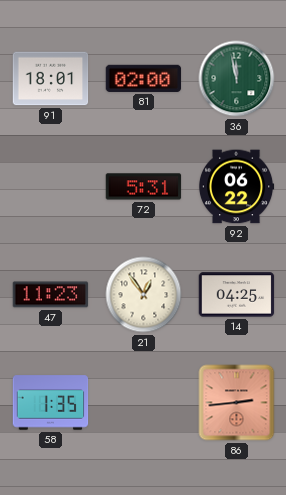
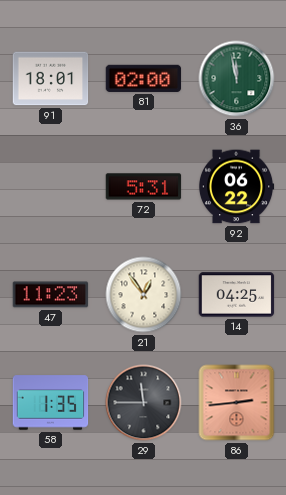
29: none -> 11:45 (144, 403)
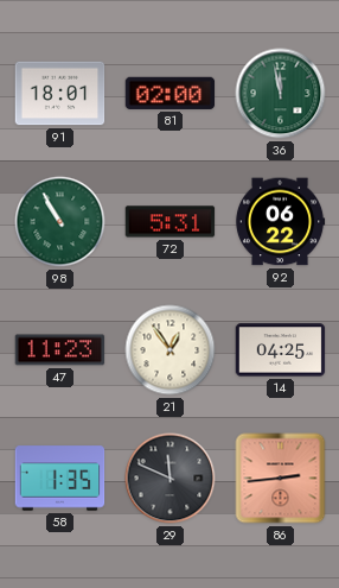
98: none -> 10:55 (60, 222)
29: 11:45 -> 11:49 (171, 479)
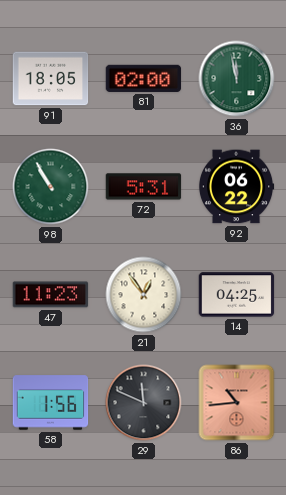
91: 18:01 -> 18:05 (51, 79)
58: 1:35 -> 1:56 (51, 403)
86: 2:44 -> 10:44 (237, 403)
